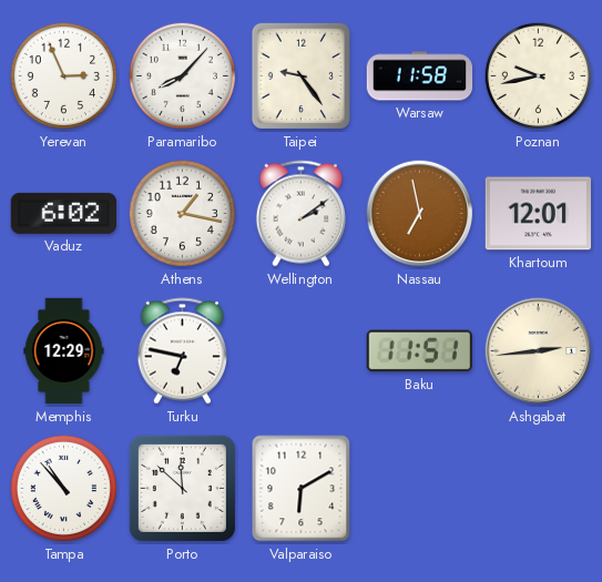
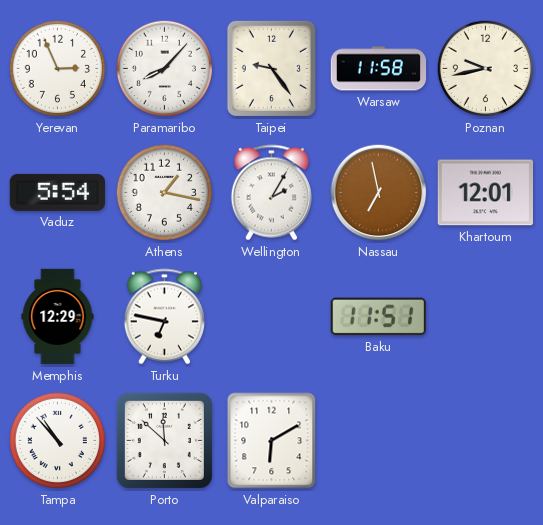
Vaduz: 6:02 -> 5:54 (57, 192)
Wellington: 2:09 -> 2:05 (271, 193)
Ashgabat: 2:44 -> none (539, 351)
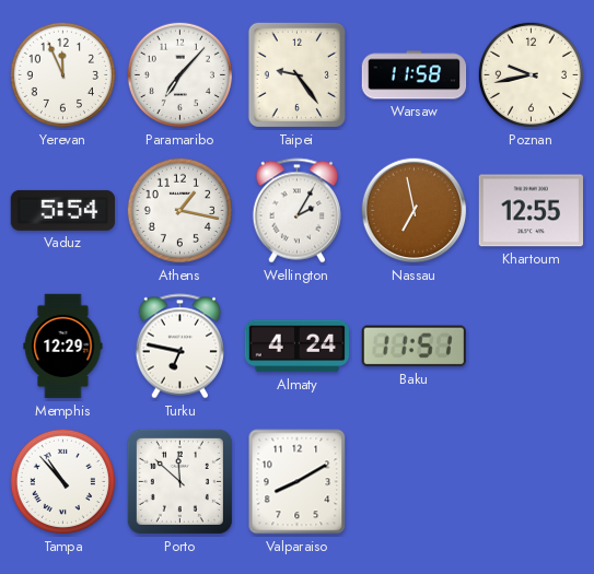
Yerevan: 2:56 -> 11:56 (62, 74)
Paramaribo: 8:07 -> 7:07 (179, 74)
Khartoum: 12:01 -> 12:55 (531, 211)
Almaty: none -> 4:24 (296, 347)
Valparaiso: 6:10 -> 8:10 (298, 482)
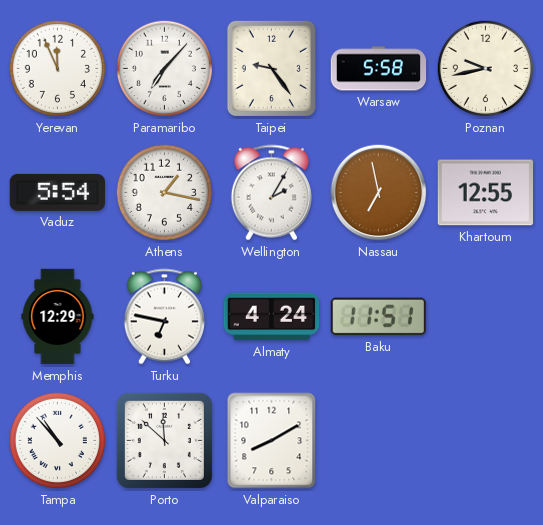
Warsaw: 11:58 -> 5:58 (379, 69)
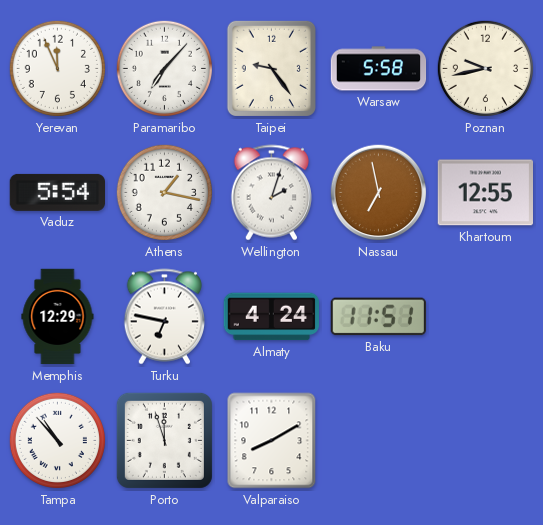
Wellington: 2:05 -> 2:03 (271, 193)
Porto: 11:52 -> 11:57 (164, 440)
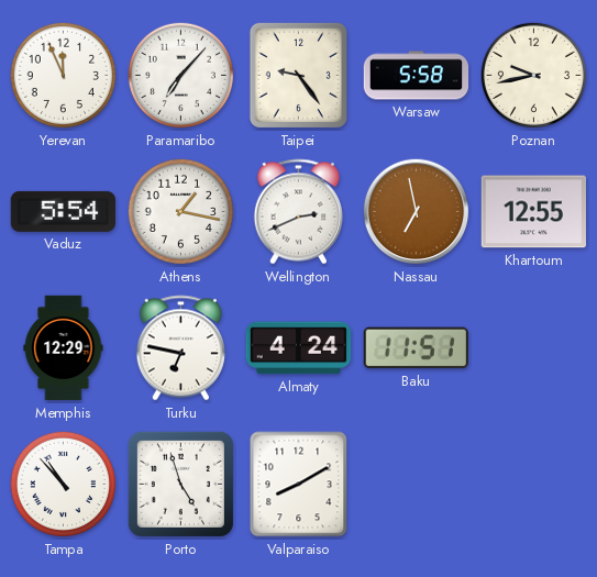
Wellington: 2:03 -> 2:41 (298, 212)
Porto: 11:57 -> 4:57 (180, 484)
